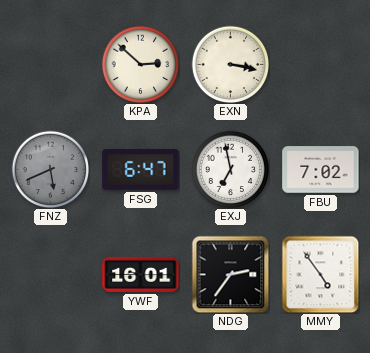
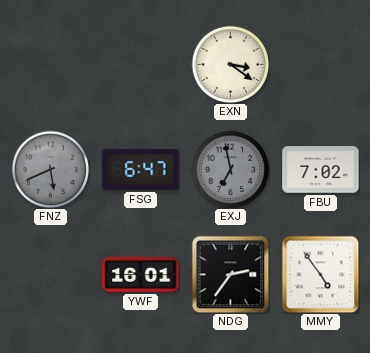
KPA: 2:52 -> none (140, 64)
EXN: 3:17 -> 3:21 (230, 64)
EXJ dial: white -> grey (230, 169)
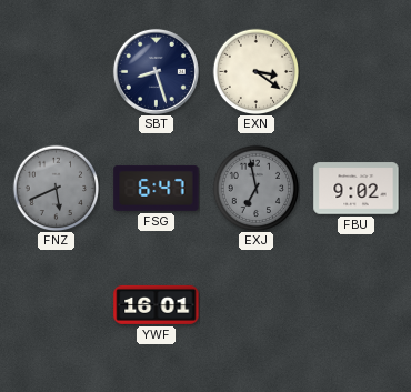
SBT: none -> 8:27 (156, 71)
FBU: 7:02 -> 9:02 (357, 189)
NDG: 2:36 -> none (230, 274)
MMY: 4:54 -> none (320, 274)
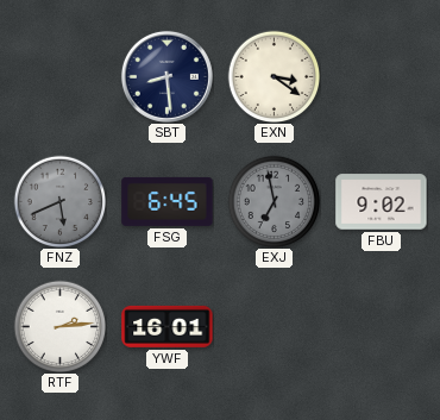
SBT: 8:27 -> 8:29 (166, 76)
FSG: 6:47 -> 6:45 (168, 201)
RTF: none -> 2:14 (59, 326)
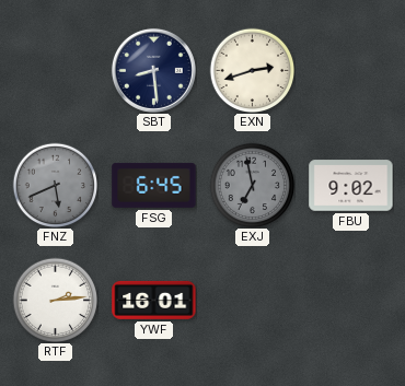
EXN: 3:21 -> 2:42 (252, 70)
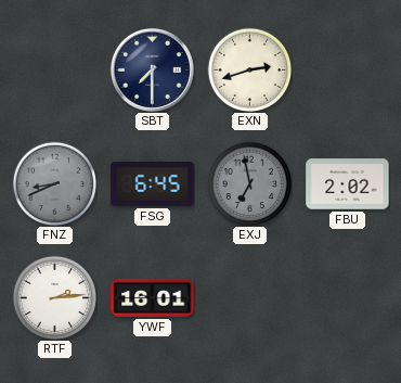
SBT: 8:29 -> 7:30 (152, 69)
FNZ: 5:41 -> 8:41 (54, 183)
FBU: 9:02 -> 2:02 (348, 184)
